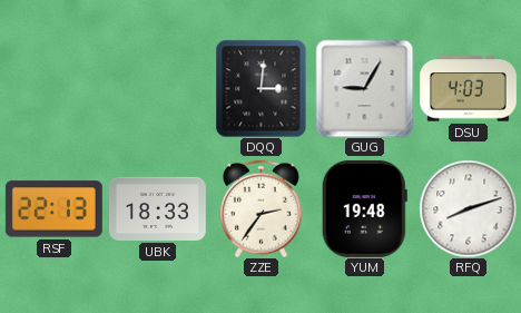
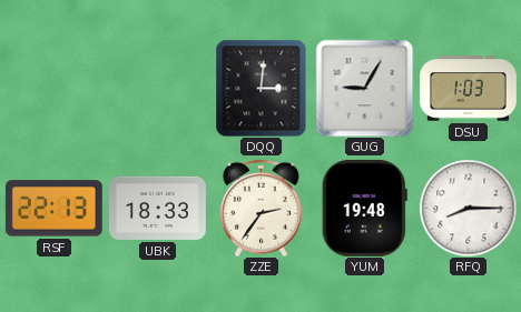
DSU: 4:03 -> 1:03 (468, 89)
RFQ: 8:12 -> 8:15 (468, 208)
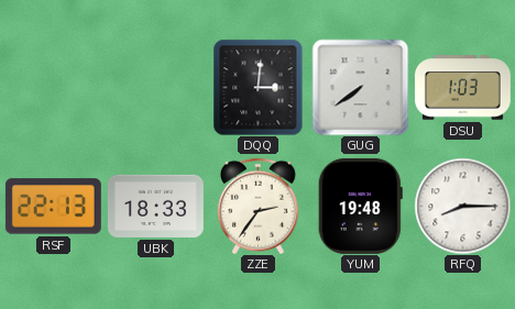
GUG: 9:05 -> 7:39 (360, 87)
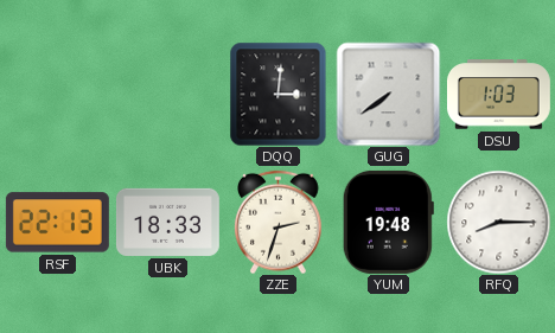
ZZE: 2:36 -> 2:33 (279, 222)
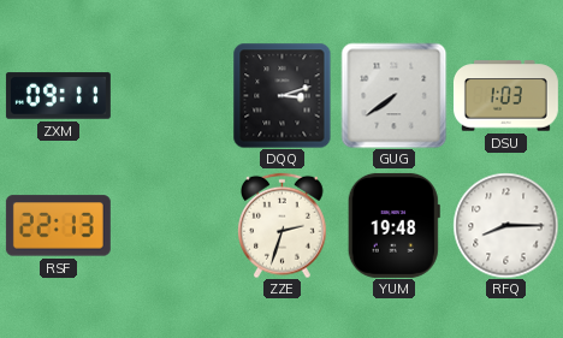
ZXM: none -> 09:11 (58, 96)
DQQ: 3:01 -> 3:12 (283, 95)
UBK: 18:33 -> none (167, 222)
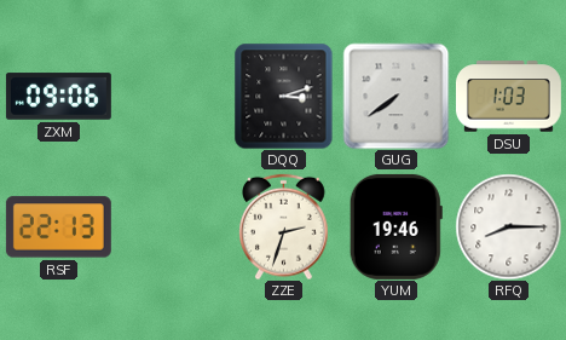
ZXM: 09:11 -> 09:06 (58, 97)
YUM: 19:48 -> 19:46 (395, 226)
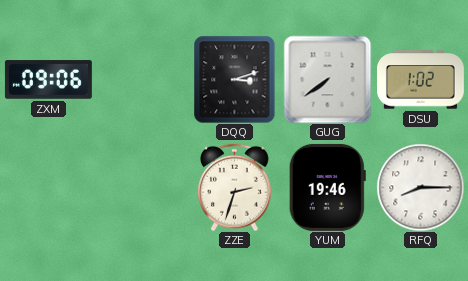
DSU: 1:03 -> 1:02 (420, 80)
RSF: 22:13 -> none (58, 227)
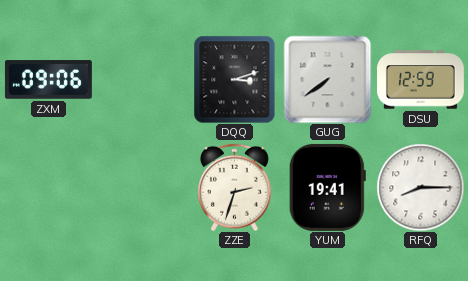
DSU: 1:02 -> 12:59 (420, 80)
YUM: 19:46 -> 19:41 (327, 187)
